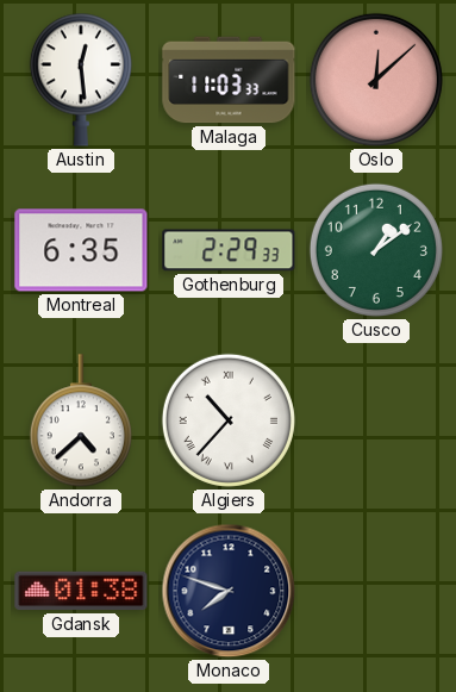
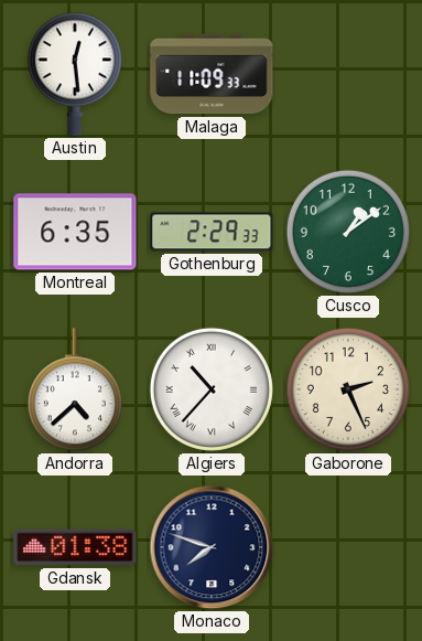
Malaga: 11:03 -> 11:09 (212, 74)
Oslo: 12:08 -> none (376, 80)
Gaborone: none -> 2:26 (348, 389)
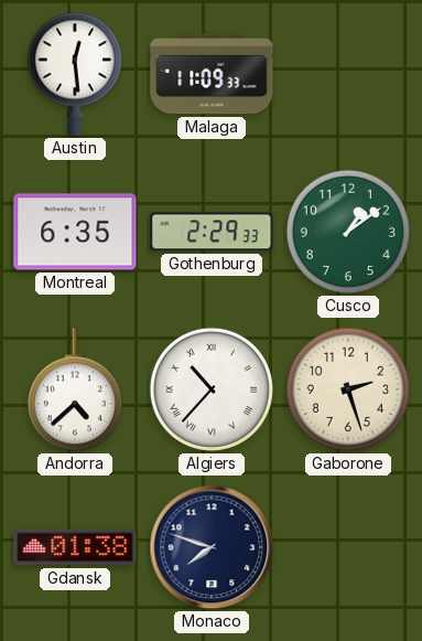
Gaborone: 2:26 -> 2:27 (348, 389)
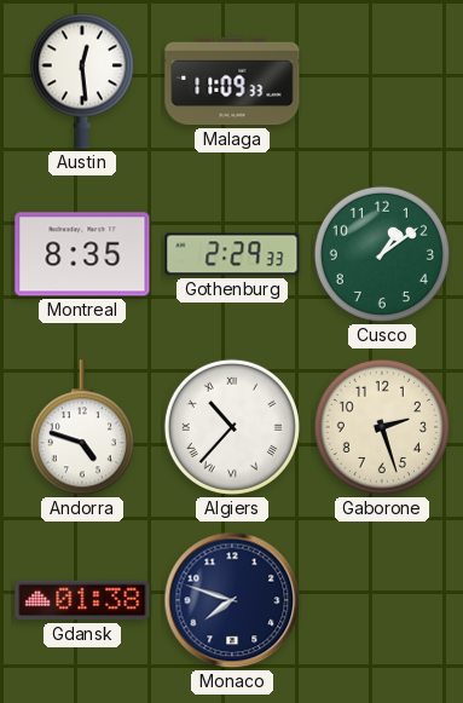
Montreal: 6:35 -> 8:35 (82, 254)
Andorra: 4:38 -> 4:48 (82, 428)
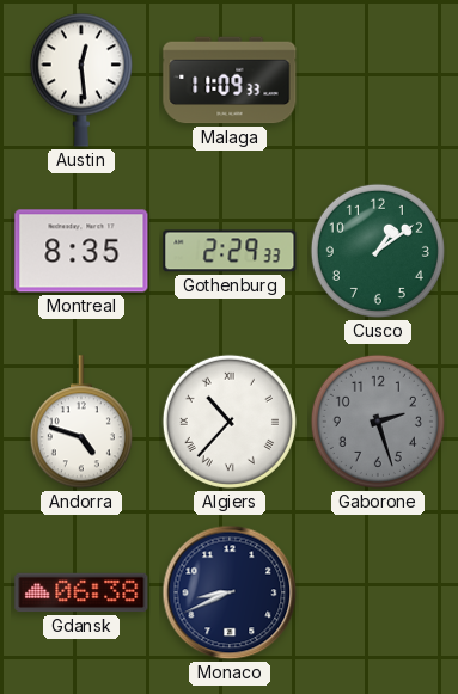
Gaborone dial: cream -> grey (378, 422)
Gdansk: 01:38 -> 06:38 (81, 592)
Monaco: 7:48 -> 8:41 (230, 592)
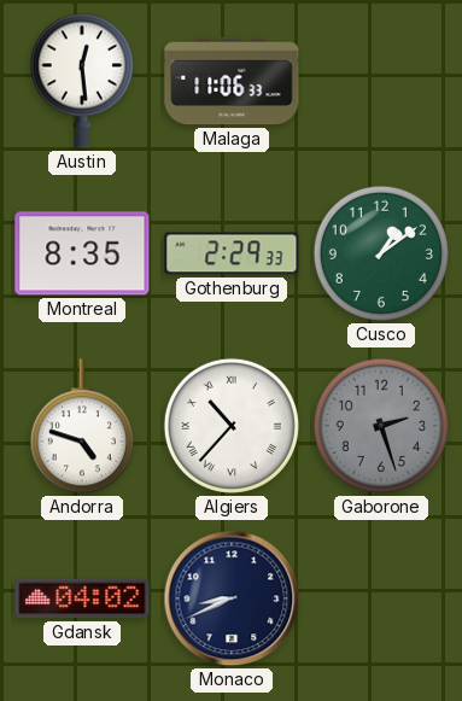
Malaga: 11:09 -> 11:06 (232, 81)
Gdansk: 06:38 -> 04:02 (82, 598)
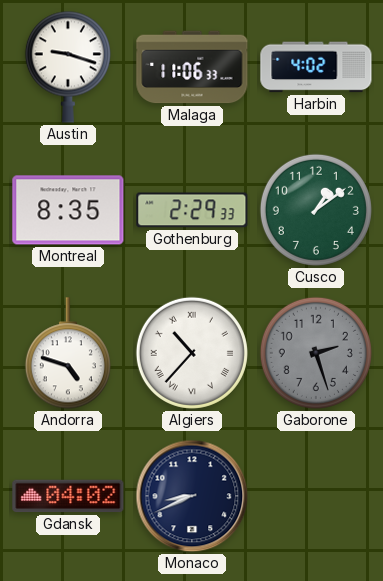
Austin: 12:29 -> 9:18 (68, 67)
Harbin: none -> 4:02 (316, 67)
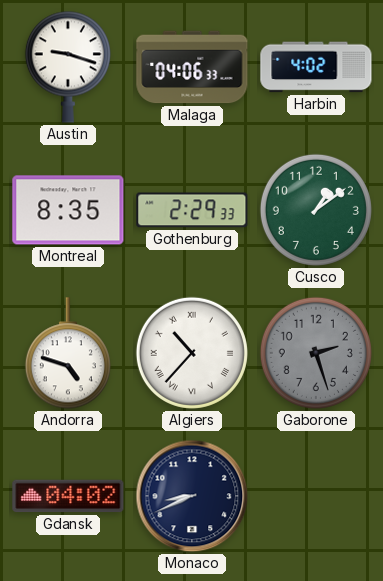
Malaga: 11:06 -> 04:06 (192, 67)
